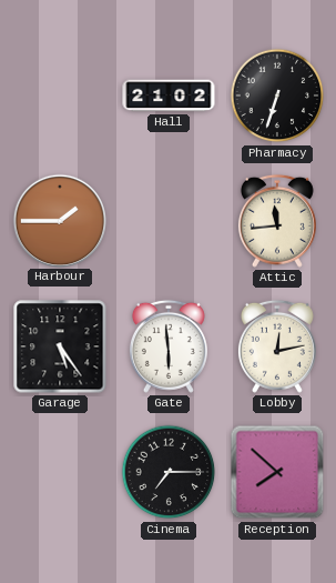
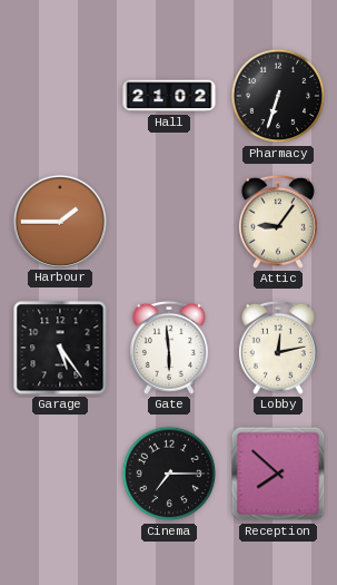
Attic: 11:44 -> 9:06 (278, 222)
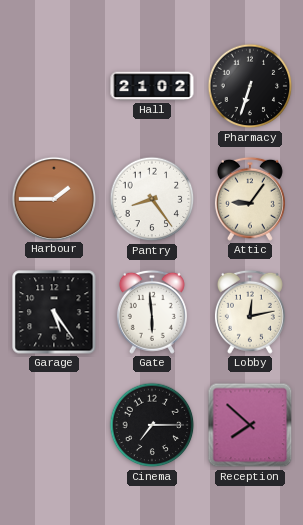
Pantry: none -> 8:24 (152, 199)
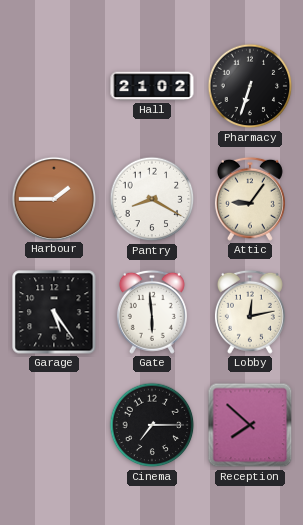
Pantry: 8:24 -> 8:20 (152, 199)
